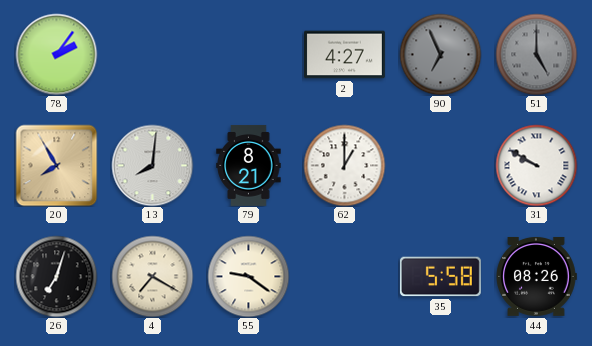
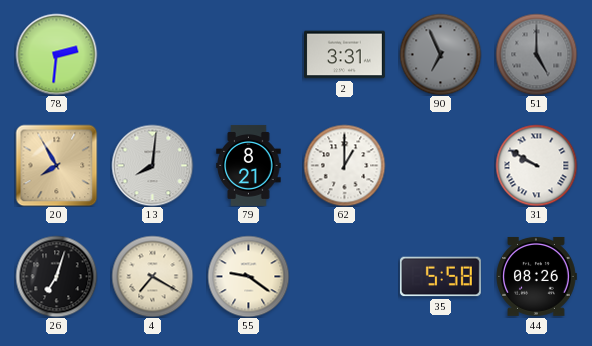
78: 2:06 -> 2:31 (56, 54)
2: 4:27 -> 3:31 (344, 55)
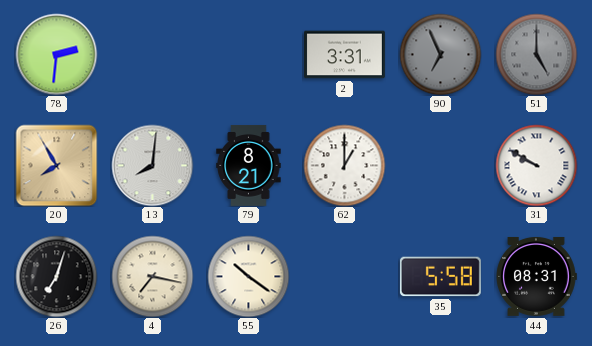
4: 7:20 -> 7:17 (152, 276)
55: 9:21 -> 10:21 (248, 276)
44: 08:26 -> 08:31 (536, 276)
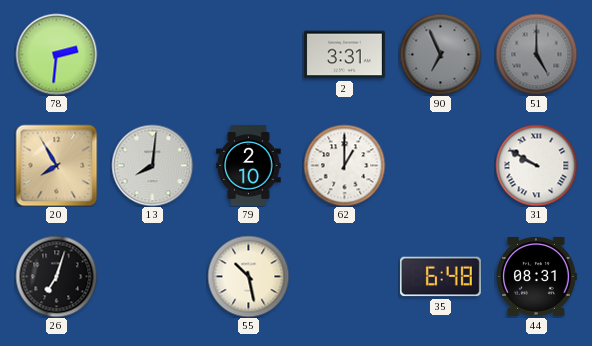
79: 8:21 -> 2:10 (249, 165)
4: 7:17 -> none (152, 276)
55: 10:21 -> 10:28 (248, 276)
35: 5:58 -> 6:48 (440, 277)
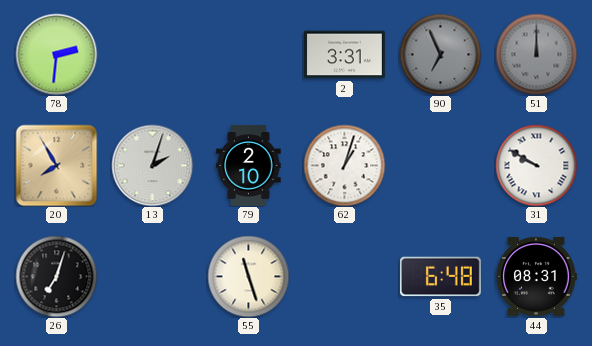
51: 5:00 -> 12:00 (536, 54)
13: 8:01 -> 2:03 (152, 165)
62: 1:00 -> 1:03 (344, 165)
55: 10:28 -> 11:27 (248, 276)
